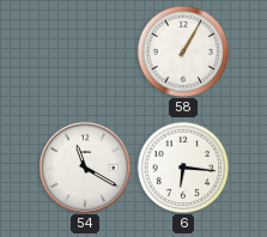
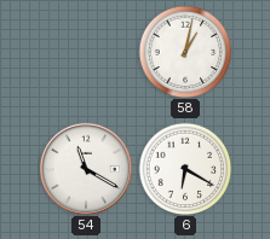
58: 1:05 -> 1:02 (185, 52)
6: 6:16 -> 6:20 (185, 169)
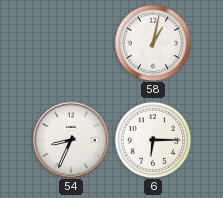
54: 11:20 -> 8:34 (71, 140)
6: 6:20 -> 6:15 (153, 140)
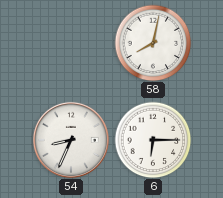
58: 1:02 -> 8:02 (153, 43)
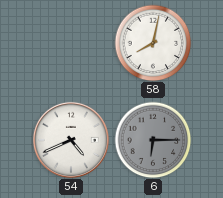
54: 8:34 -> 4:41 (71, 140)
6 dial: white -> grey (153, 140)
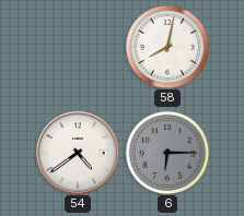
54: 4:41 -> 4:39 (78, 153)
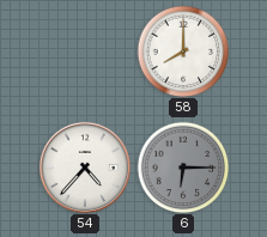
58: 8:02 -> 8:00 (183, 51)
54: 4:39 -> 4:37 (85, 168)
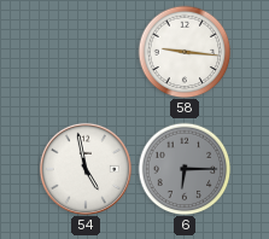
58: 8:00 -> 9:16 (185, 52)
54: 4:37 -> 4:58 (86, 169)
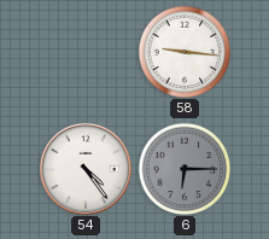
54: 4:58 -> 4:24 (86, 169)
